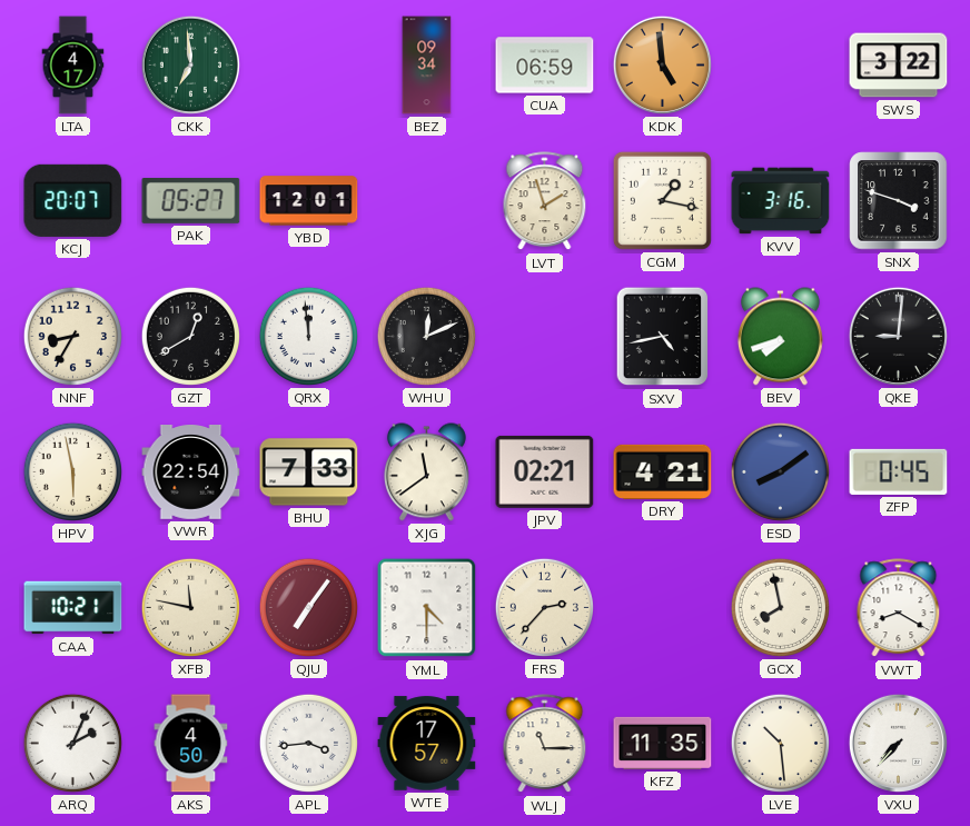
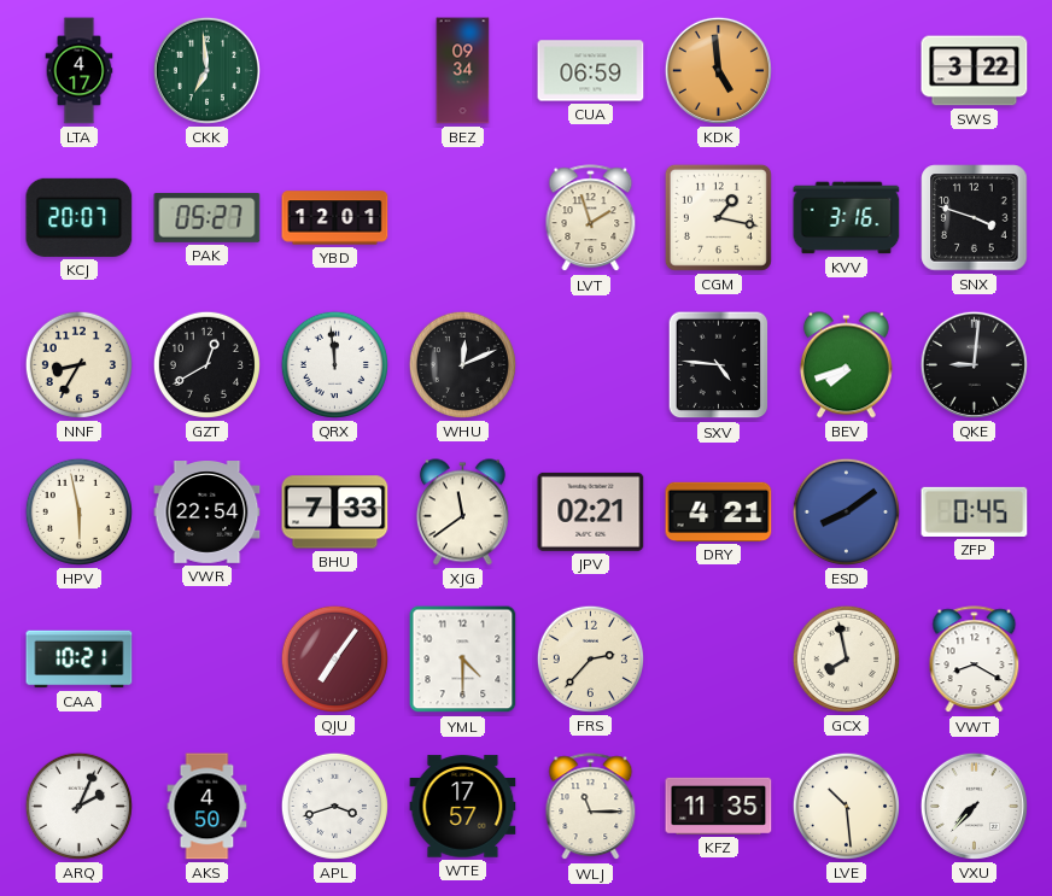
SXV: 4:43 -> 4:46 (719, 365)
XFB: 11:47 -> none (190, 607)
APL: 3:44 -> 3:42 (334, 806)
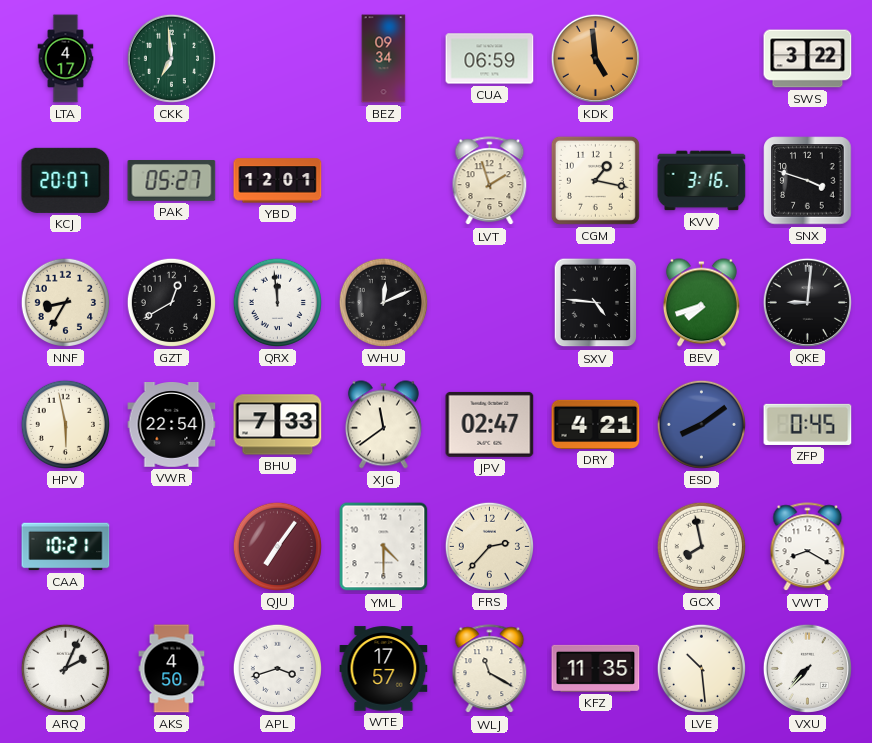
JPV: 02:21 -> 02:47 (490, 424)
WLJ: 11:15 -> 11:20 (490, 669)
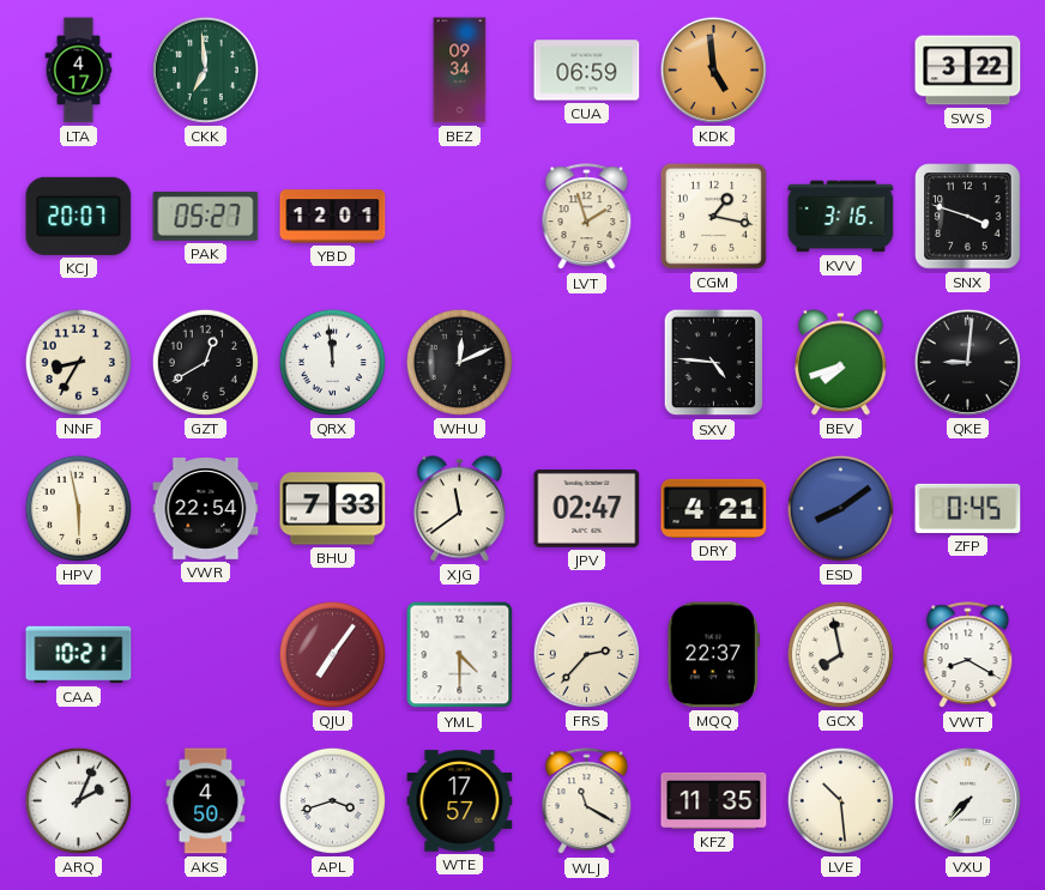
MQQ: none -> 22:37 (713, 655)
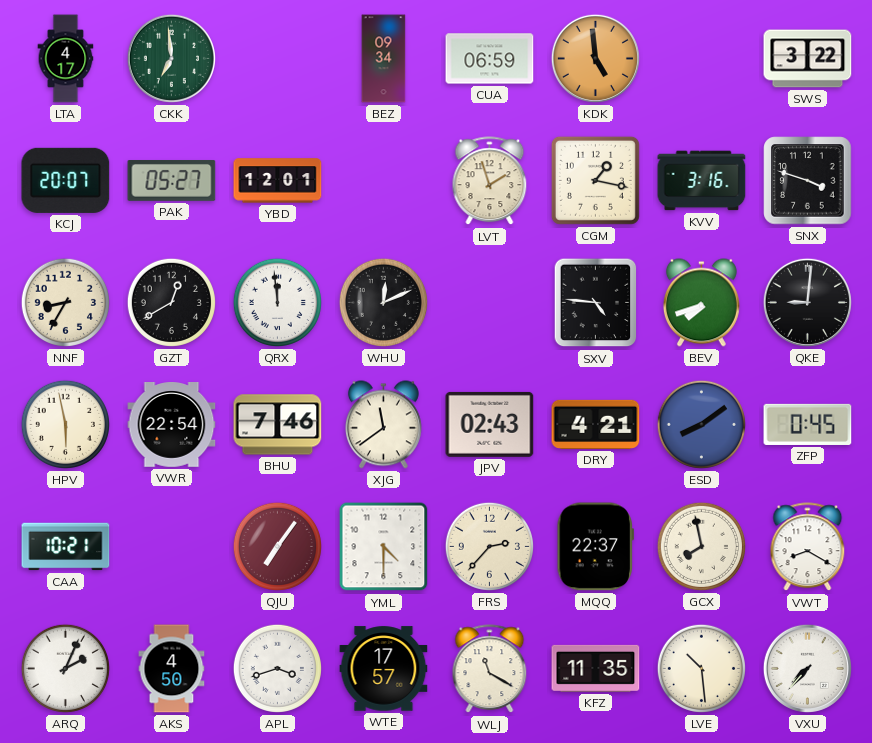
BHU: 7:33 -> 7:46 (278, 425)
JPV: 02:47 -> 02:43 (490, 424)
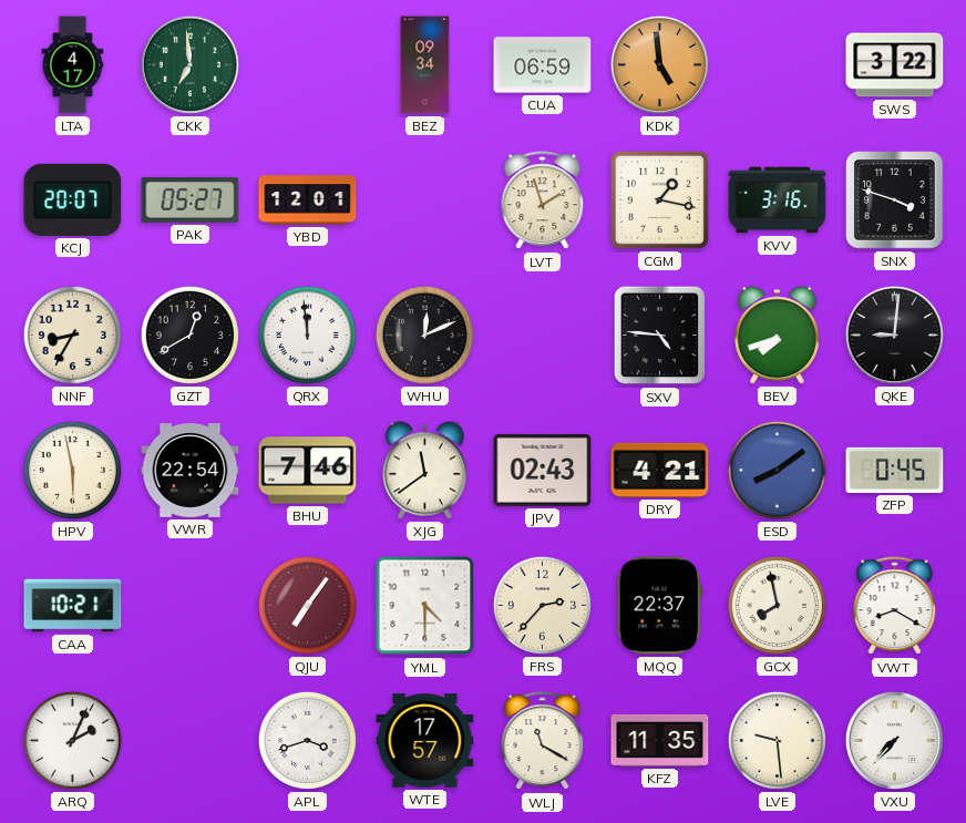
AKS: 4:50 -> none (172, 669)
LVE: 10:29 -> 9:29 (777, 740)
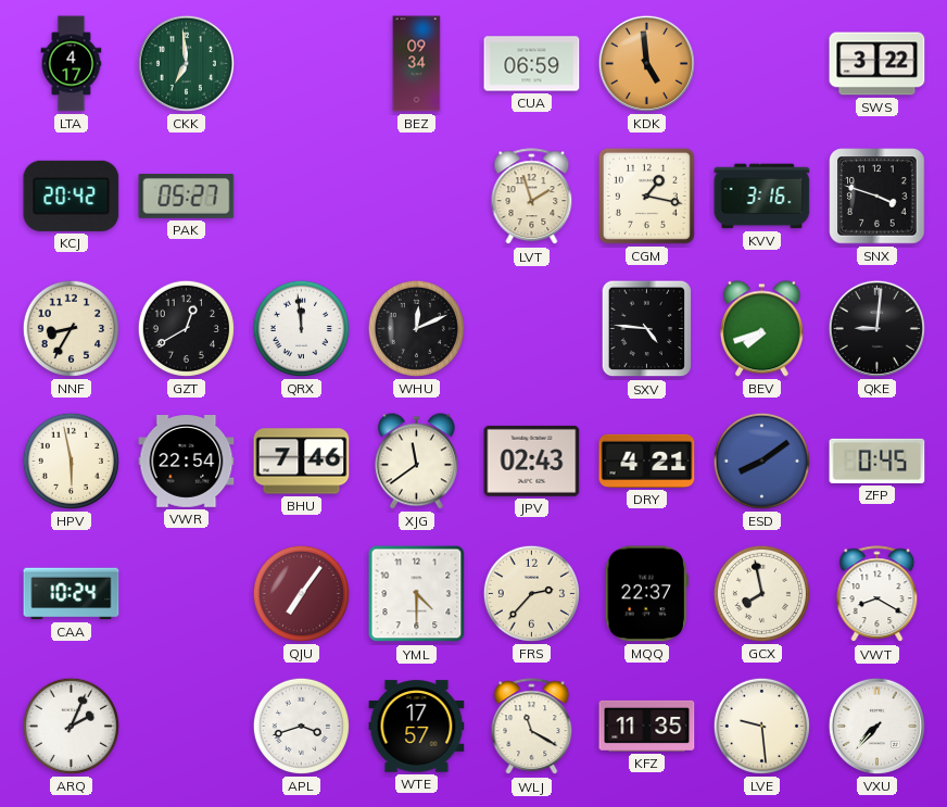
KCJ: 20:07 -> 20:42 (72, 196)
YBD: 12:01 -> none (308, 200)
CAA: 10:21 -> 10:24 (72, 594)
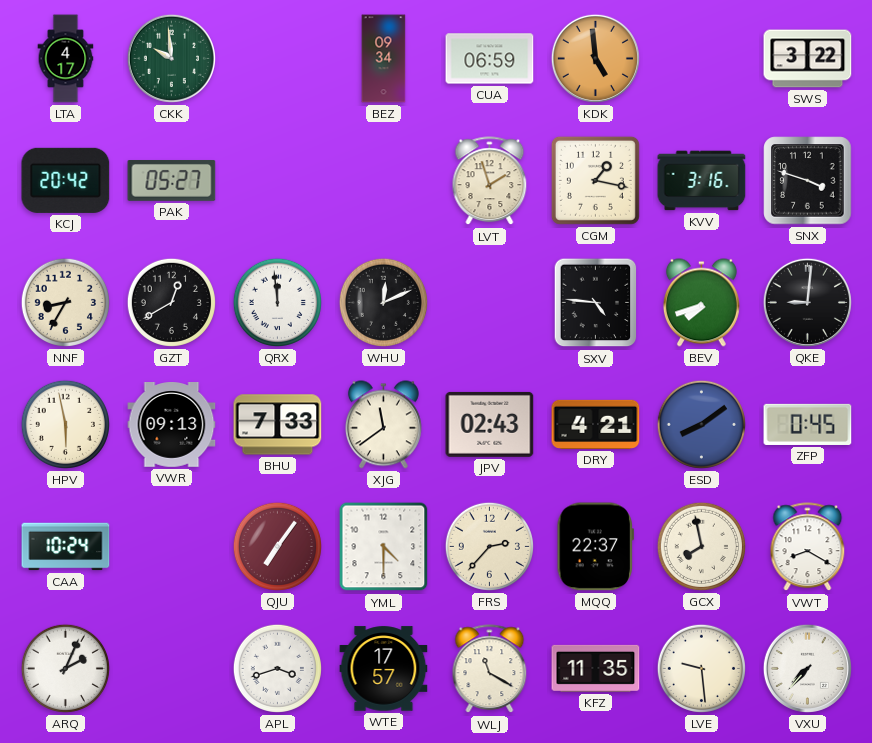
CKK: 6:59 -> 9:59 (171, 58)
VWR: 22:54 -> 09:13 (172, 425)
BHU: 7:46 -> 7:33 (278, 425)
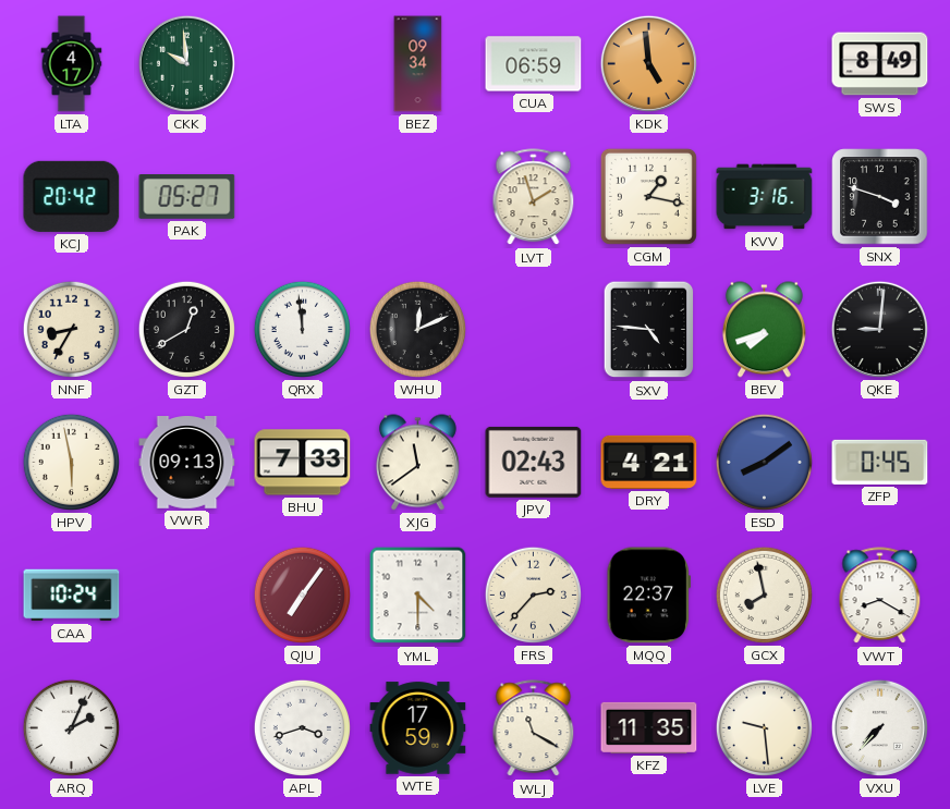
SWS: 3:22 -> 8:49 (880, 64)
WTE: 17:57 -> 17:59 (418, 728)
